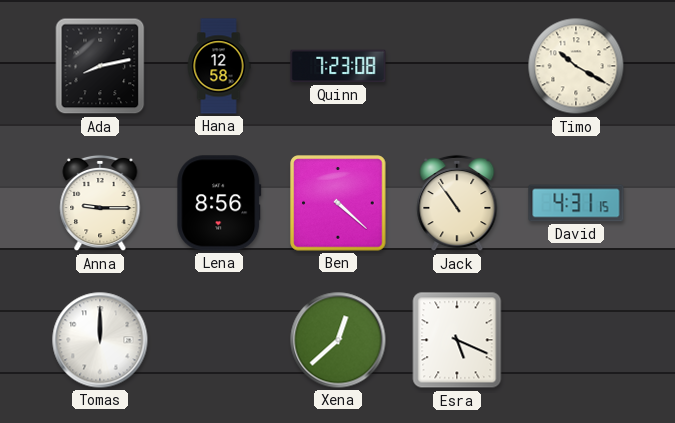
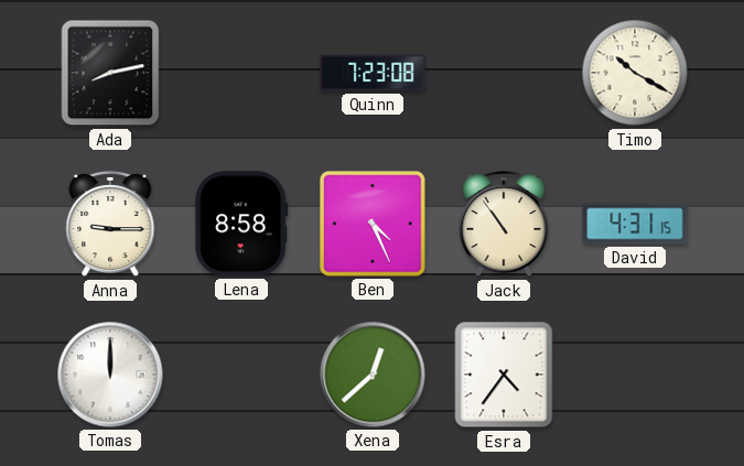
Hana: 12:58 -> none (219, 66)
Lena: 8:56 -> 8:58 (241, 224)
Ben: 4:22 -> 4:26 (373, 224)
Esra: 5:19 -> 4:36 (504, 375)
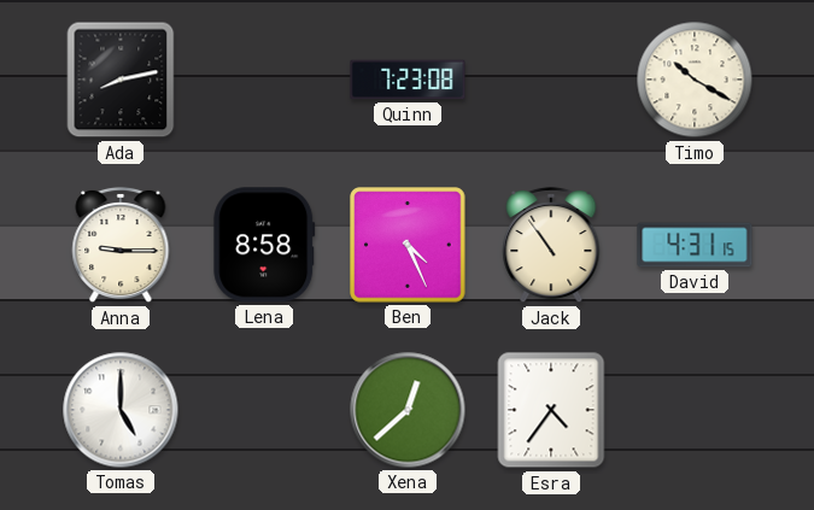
Tomas: 12:00 -> 5:00 (121, 410)
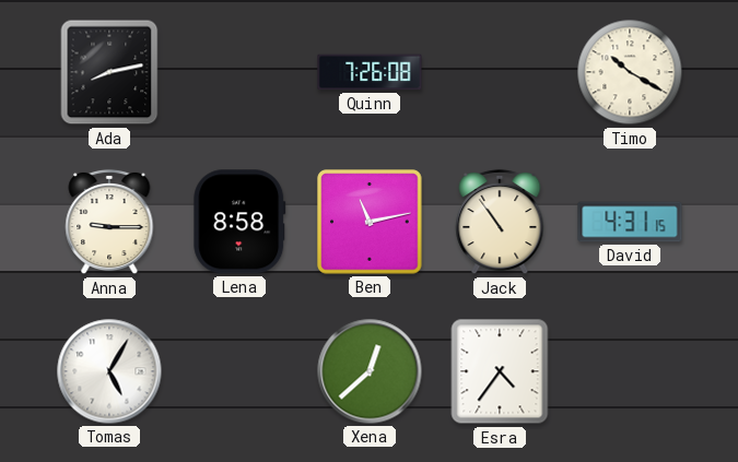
Quinn: 7:23 -> 7:26 (370, 72)
Ben: 4:26 -> 11:13 (370, 222)
Tomas: 5:00 -> 5:05 (109, 371)
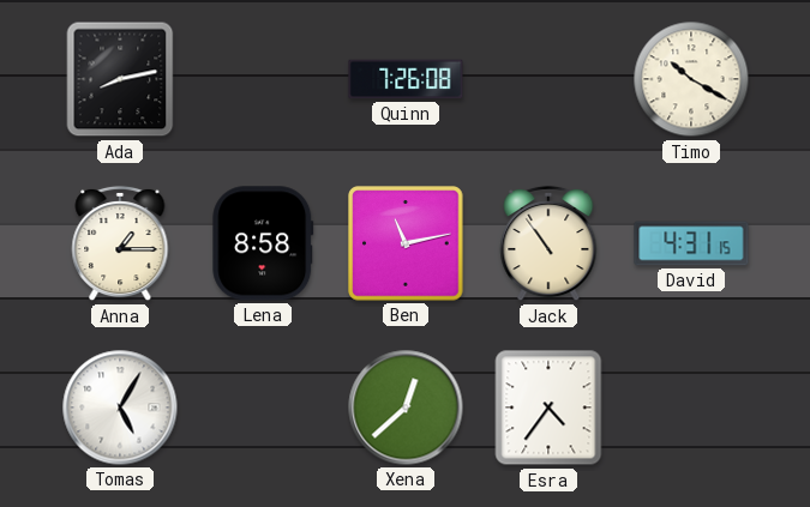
Anna: 9:15 -> 1:15 (120, 243)
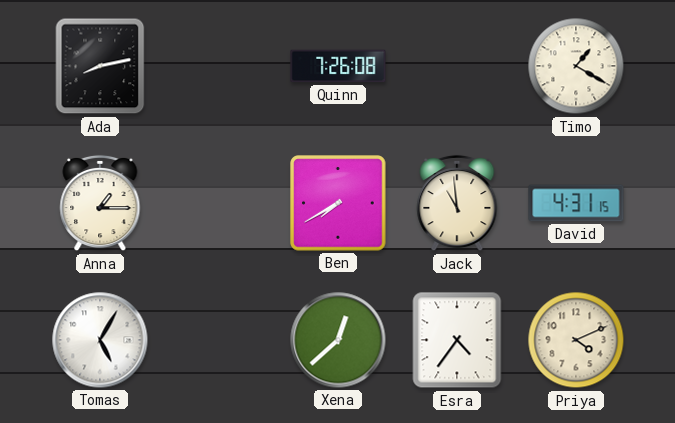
Timo: 10:20 -> 1:20 (576, 66)
Lena: 8:58 -> none (263, 243)
Ben: 11:13 -> 7:40 (338, 203)
Jack: 10:54 -> 10:59 (457, 203)
Priya: none -> 4:11 (576, 340)
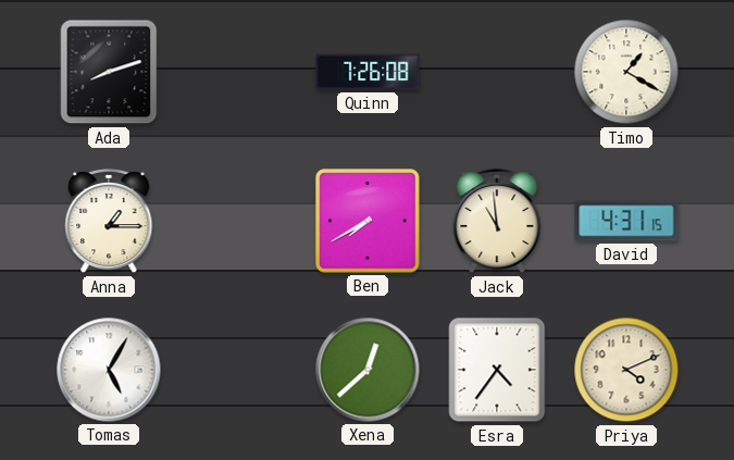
Ada: 8:13 -> 8:12 (109, 72)
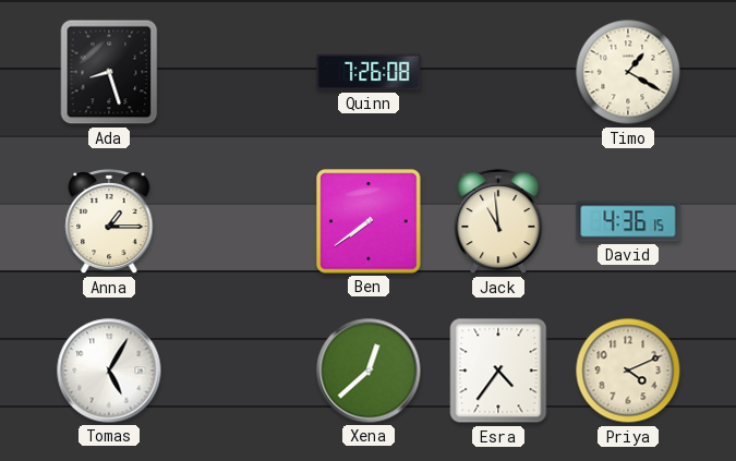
Ada: 8:12 -> 8:27 (109, 72)
Ben: 7:40 -> 7:39 (369, 221)
David: 4:31 -> 4:36 (628, 221)
